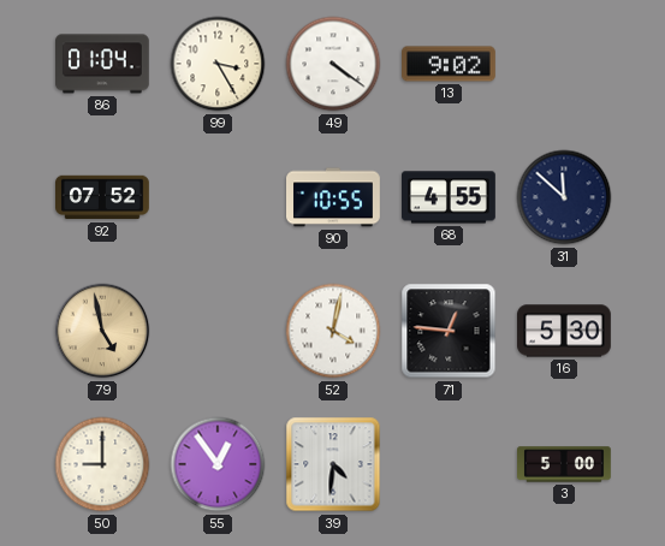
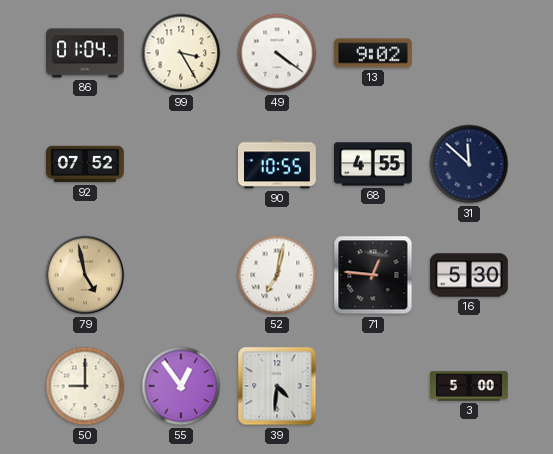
52: 4:02 -> 7:02 (277, 275)
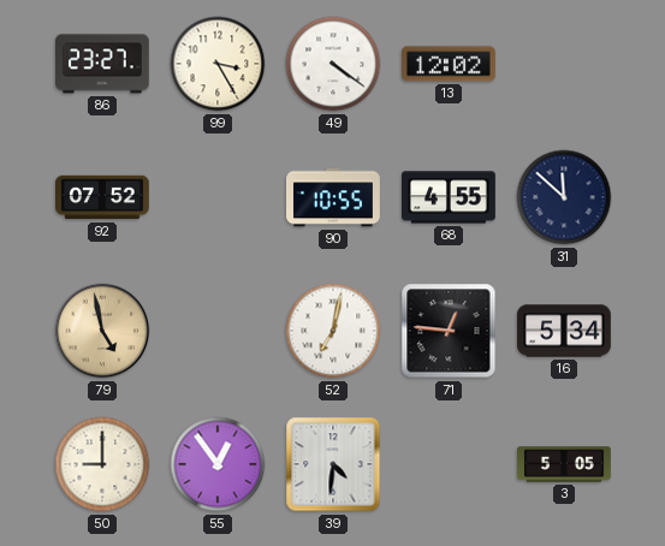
86: 01:04 -> 23:27 (103, 64)
13: 9:02 -> 12:02 (450, 64)
16: 5:30 -> 5:34 (565, 331)
3: 5:00 -> 5:05 (565, 464)
